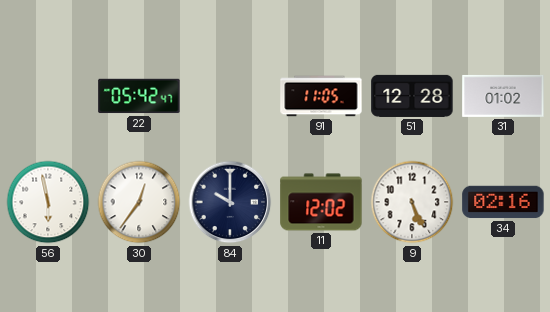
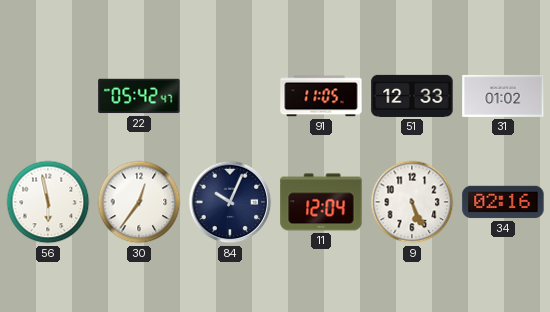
51: 12:28 -> 12:33 (412, 96)
84: 10:00 -> 10:04 (230, 202)
11: 12:02 -> 12:04 (321, 202)
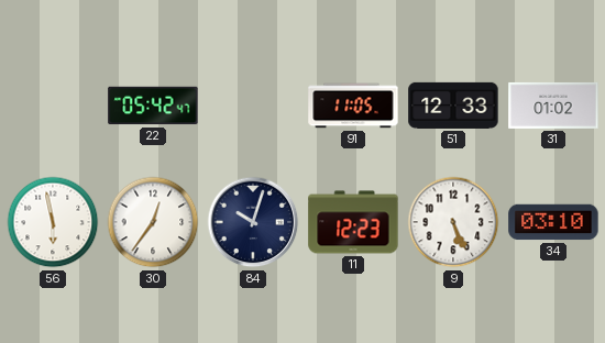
84: 10:04 -> 10:03 (253, 222)
11: 12:04 -> 12:23 (353, 222)
34: 02:16 -> 03:10 (553, 222)
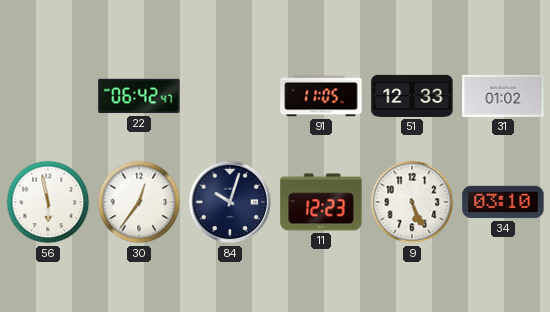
22: 05:42 -> 06:42 (139, 96)
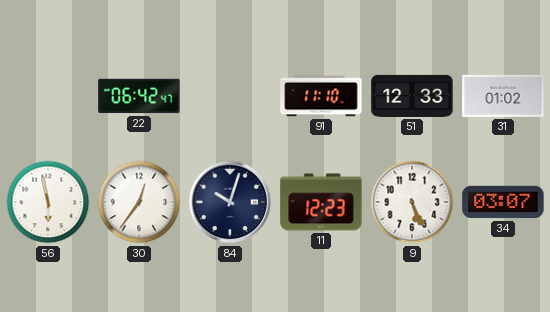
91: 11:05 -> 11:10 (321, 96)
34: 03:10 -> 03:07 (503, 202)
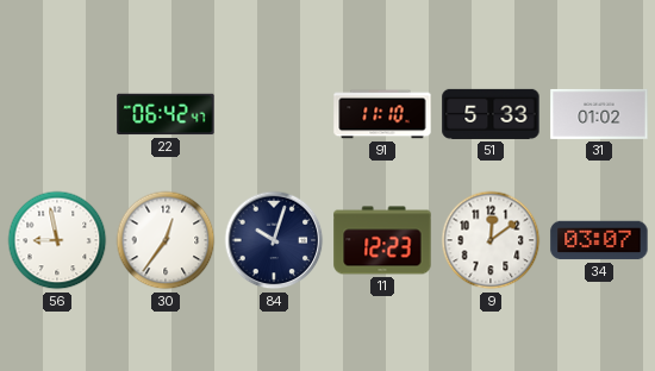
51: 12:33 -> 5:33 (491, 114)
56: 5:58 -> 8:58 (57, 240)
9: 5:26 -> 12:09 (491, 240)
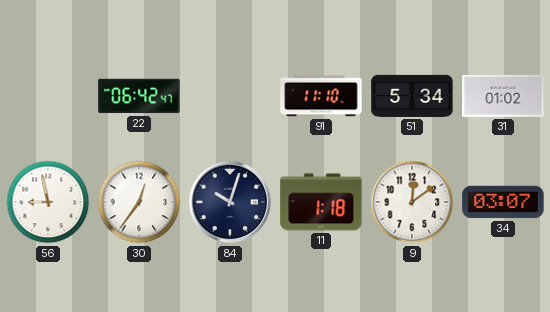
51: 5:33 -> 5:34 (412, 96)
11: 12:23 -> 1:18 (321, 202)
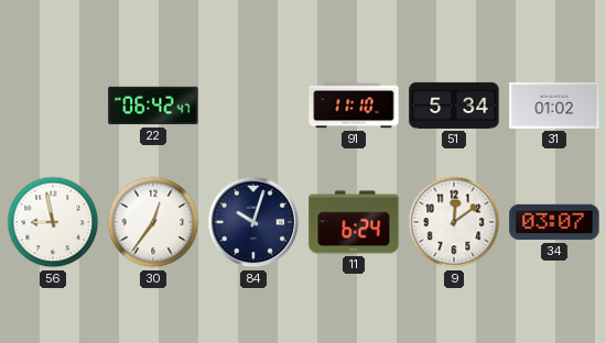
11: 1:18 -> 6:24 (354, 222)
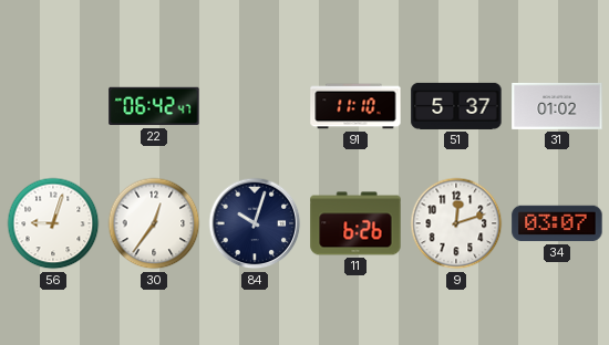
51: 5:34 -> 5:37 (456, 106)
56: 8:58 -> 9:03 (53, 223)
11: 6:24 -> 6:26 (355, 223)
9: 12:09 -> 12:12 (456, 223)
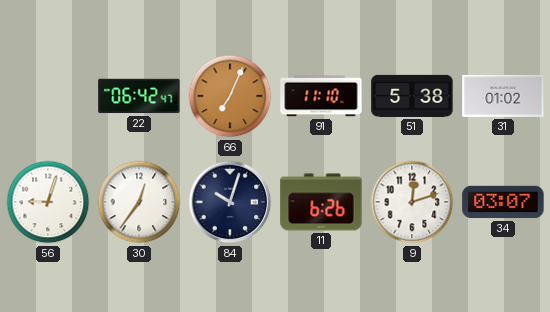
66: none -> 7:04 (230, 96)
51: 5:37 -> 5:38 (412, 96)
